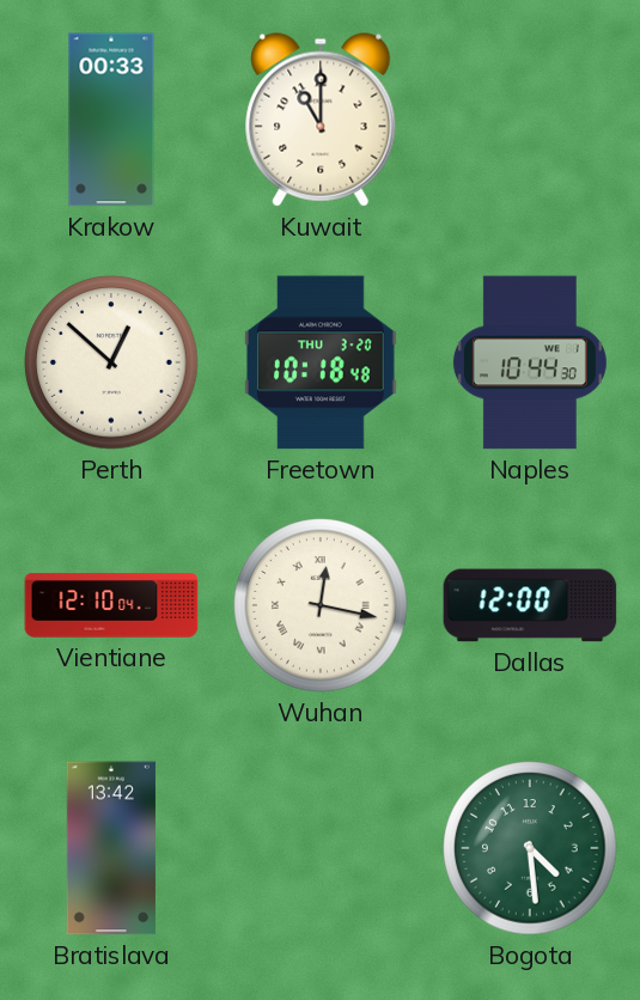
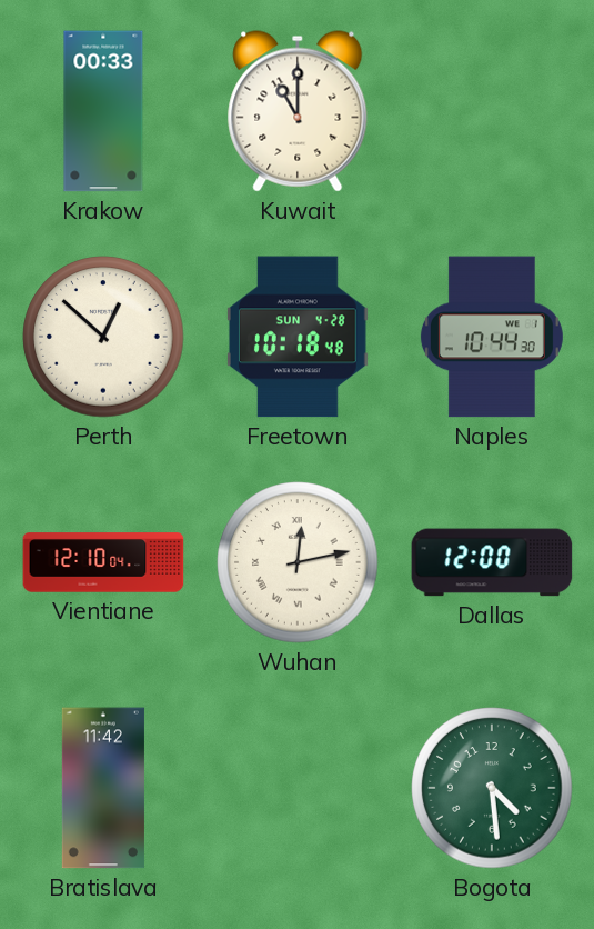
Freetown date: THU 3-20 -> SUN 4-28 (298, 337)
Wuhan: 12:17 -> 12:13 (298, 562)
Bratislava: 13:42 -> 11:42 (103, 788)
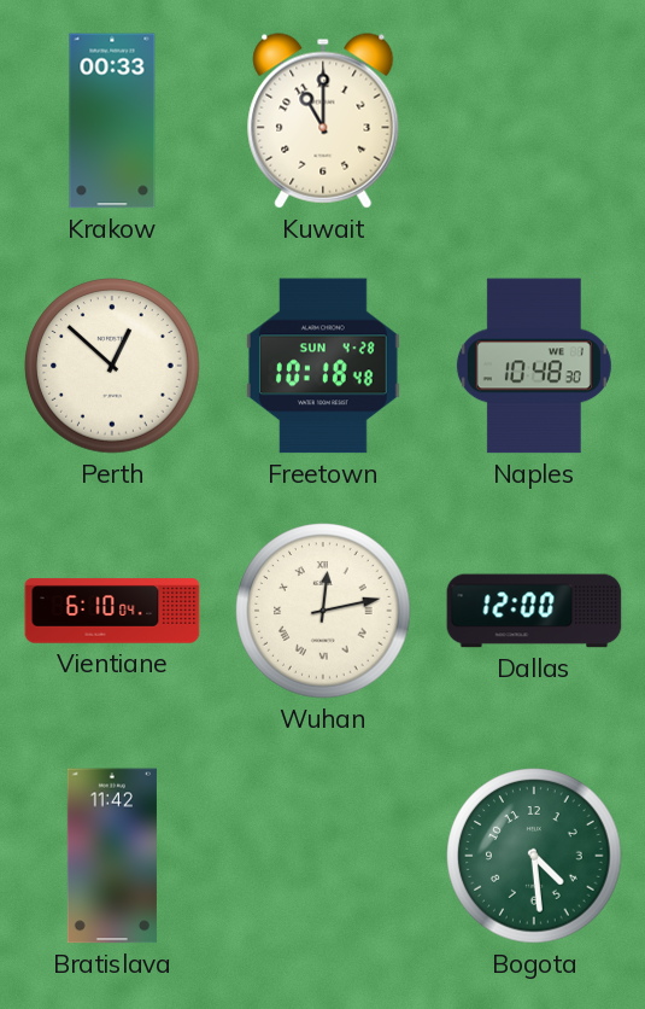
Naples: 10:44 -> 10:48 (534, 366)
Vientiane: 12:10 -> 6:10 (112, 611)
